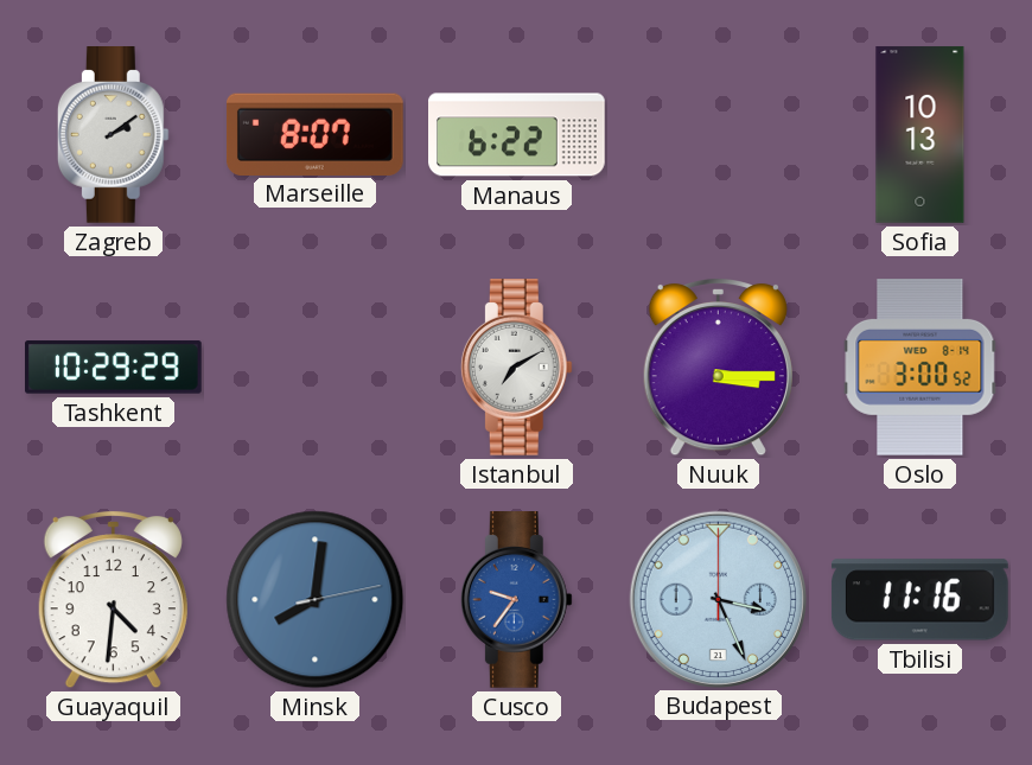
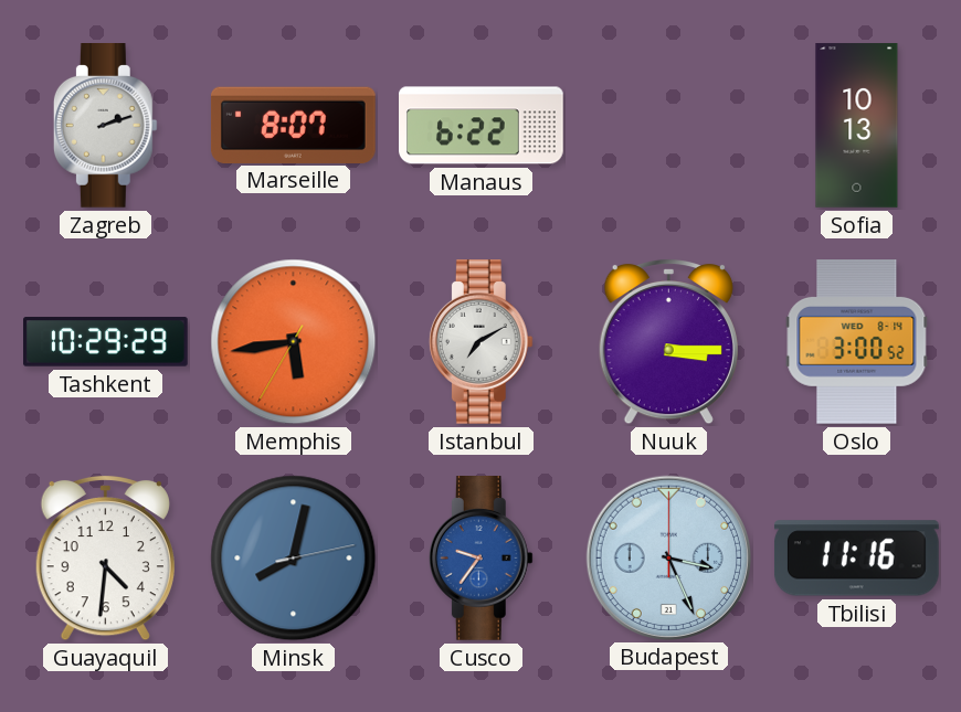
Zagreb: 2:09 -> 2:12 (105, 126)
Memphis: none -> 5:43 (294, 342)
Minsk: 8:01 -> 8:02 (294, 559)
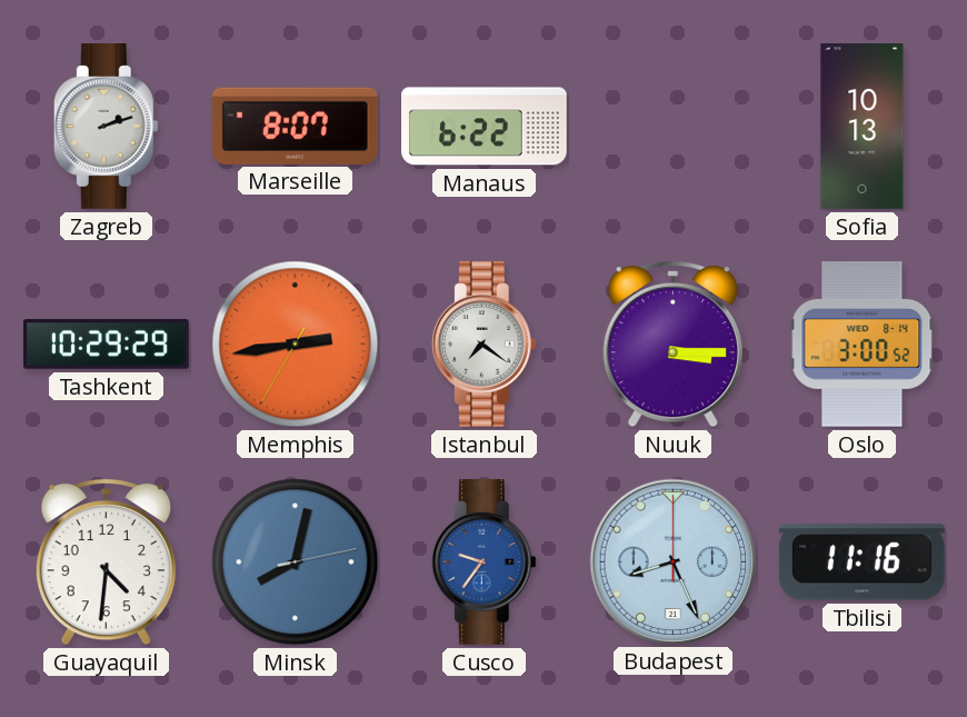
Memphis: 5:43 -> 2:43 (296, 345)
Istanbul: 7:10 -> 7:21 (483, 345)
Budapest: 3:26 -> 8:26 (672, 561)
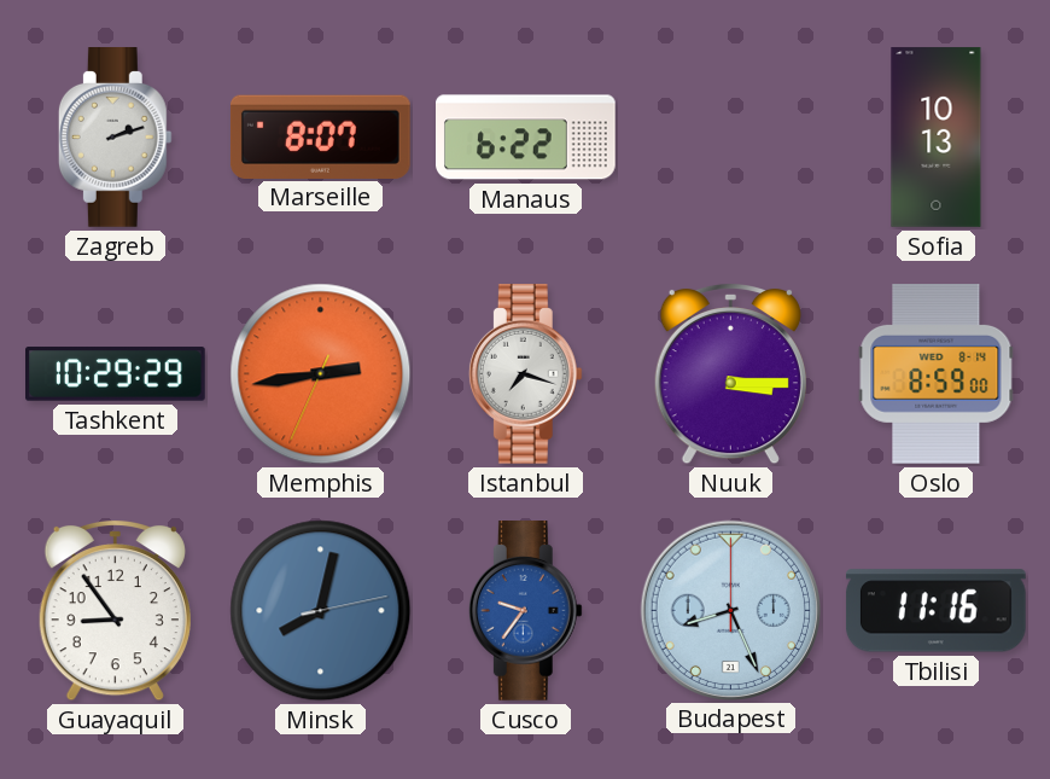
Memphis: 2:43:35 -> 2:43:34 (321, 374)
Istanbul: 7:21 -> 7:18 (525, 374)
Oslo: 3:00 -> 8:59 (937, 374)
Guayaquil: 4:31 -> 8:54 (115, 610)
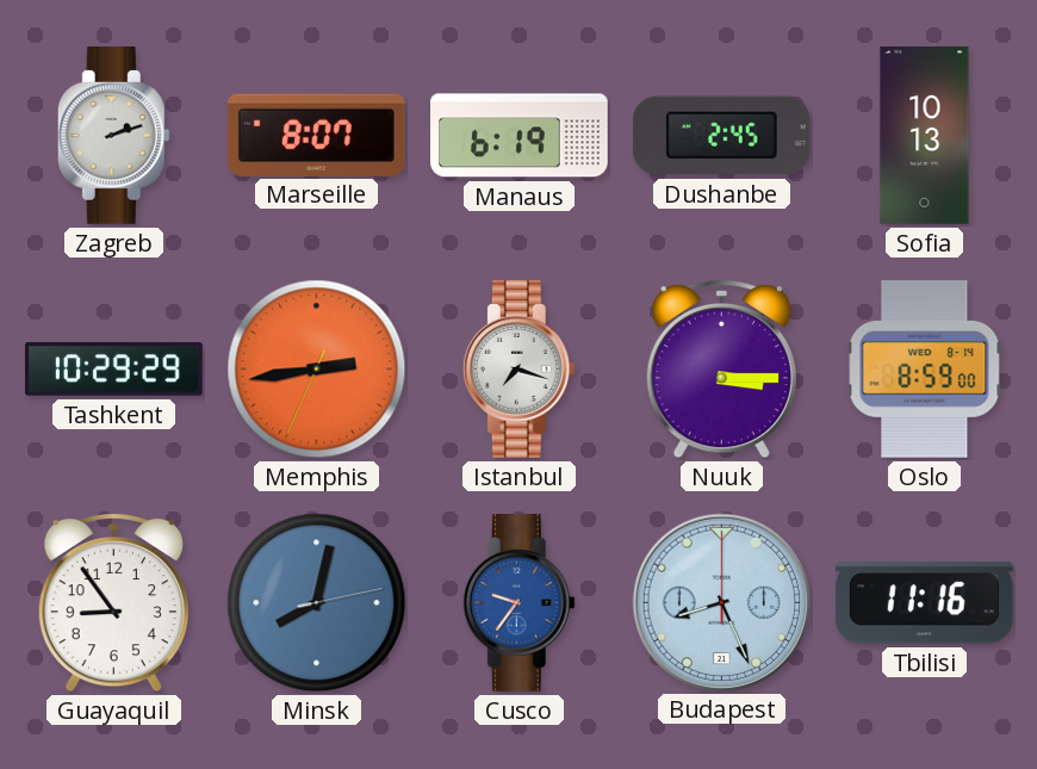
Manaus: 6:22 -> 6:19 (520, 136)
Dushanbe: none -> 2:45 (721, 136)
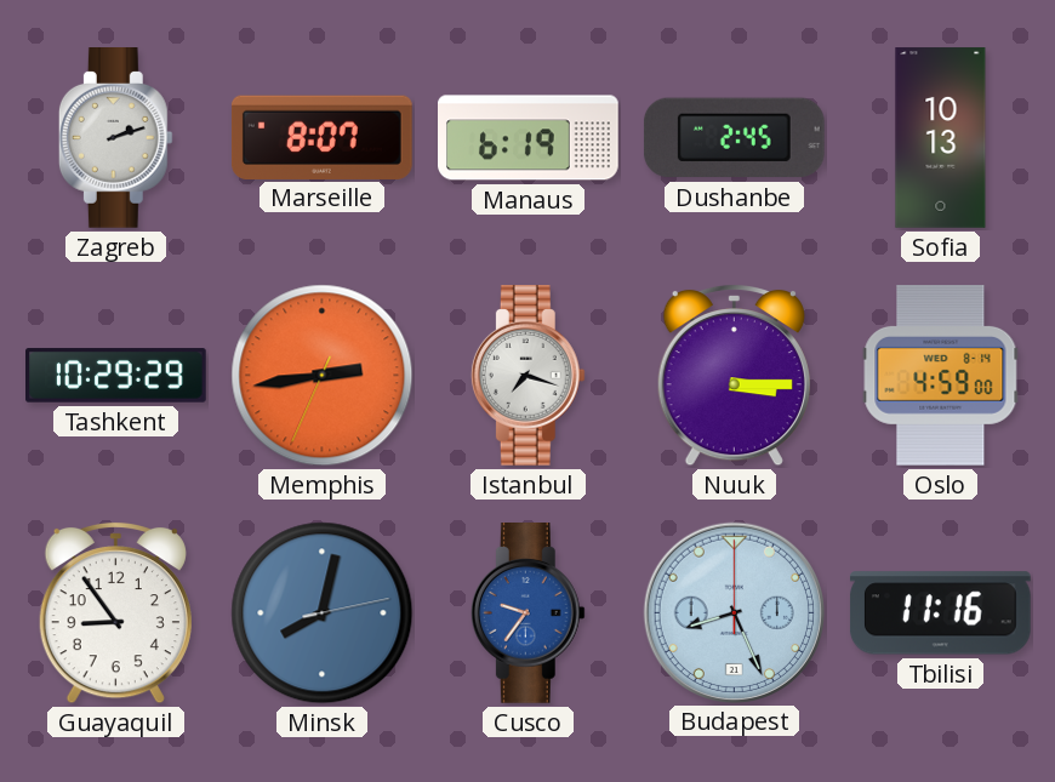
Oslo: 8:59 -> 4:59 (941, 376)
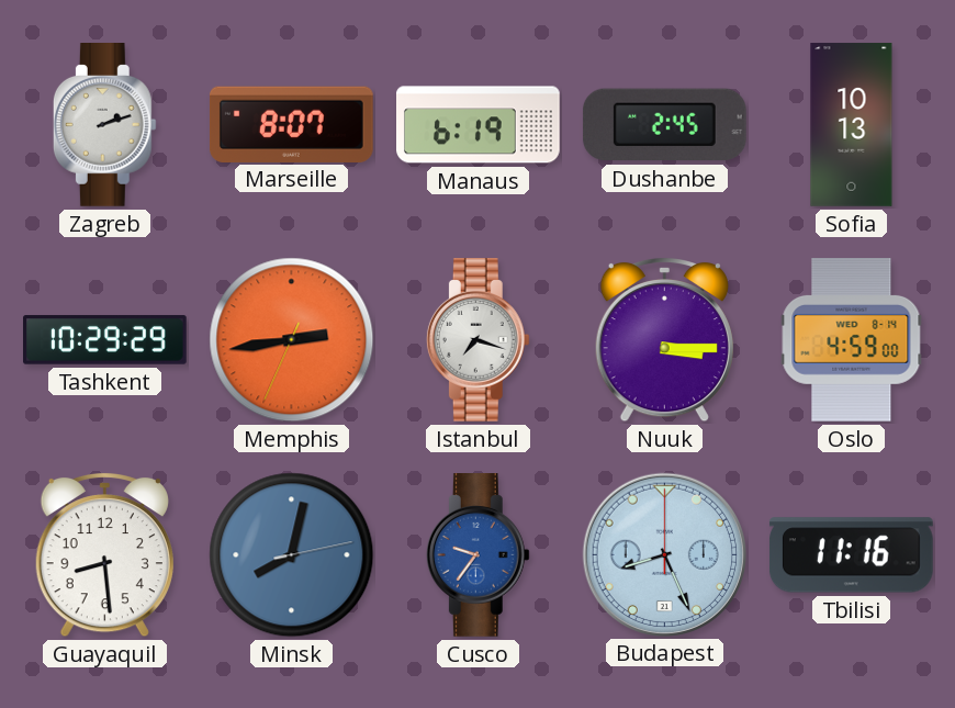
Guayaquil: 8:54 -> 8:29 (104, 554)
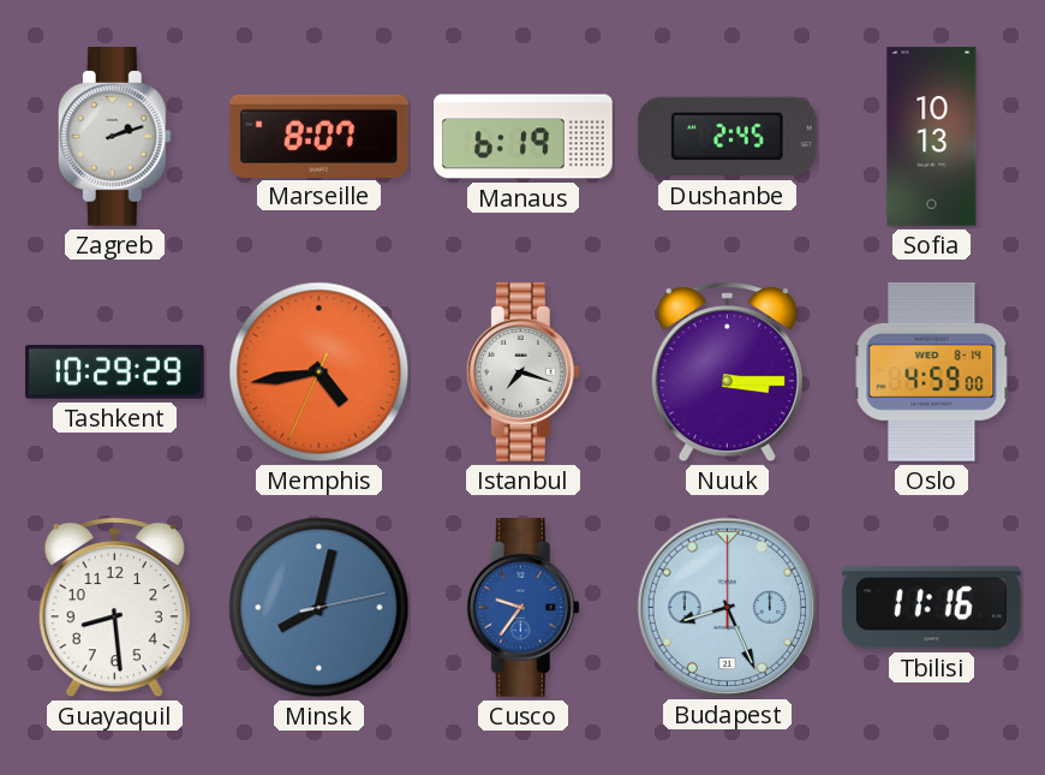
Memphis: 2:43 -> 4:43 (320, 372)
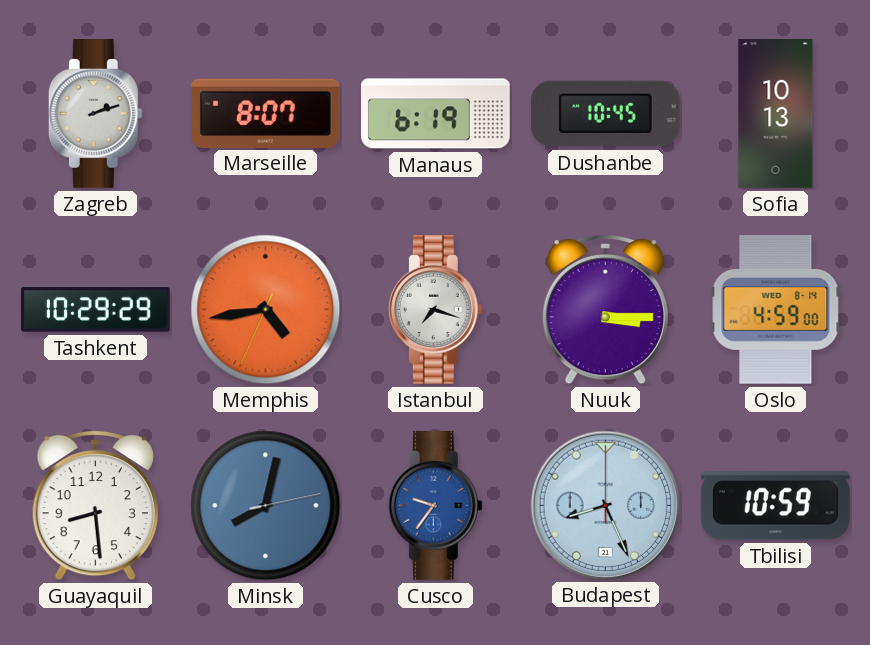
Dushanbe: 2:45 -> 10:45 (605, 114)
Tbilisi: 11:16 -> 10:59 (775, 506)
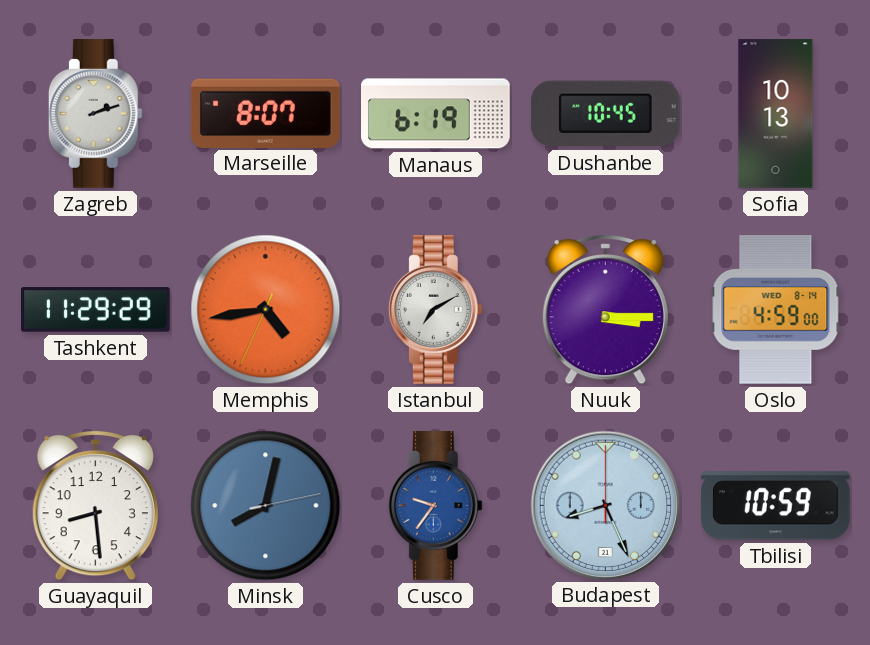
Tashkent: 10:29 -> 11:29 (96, 310)
Istanbul: 7:18 -> 7:10 (435, 310)
